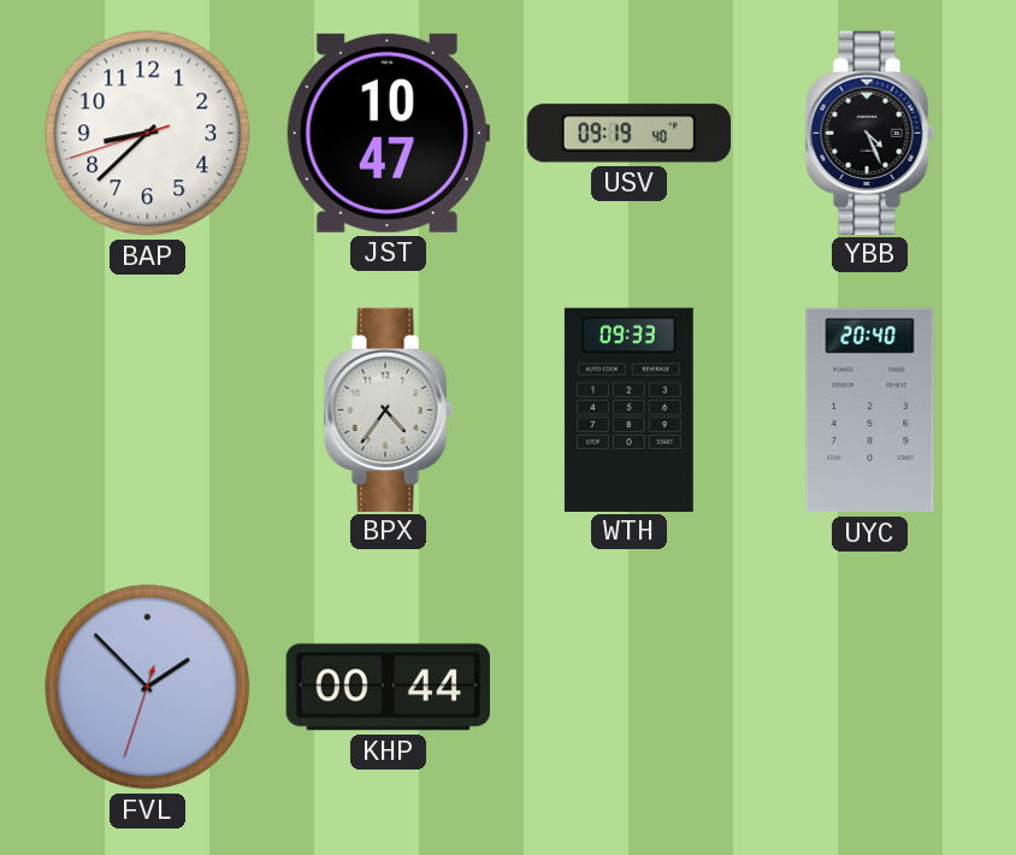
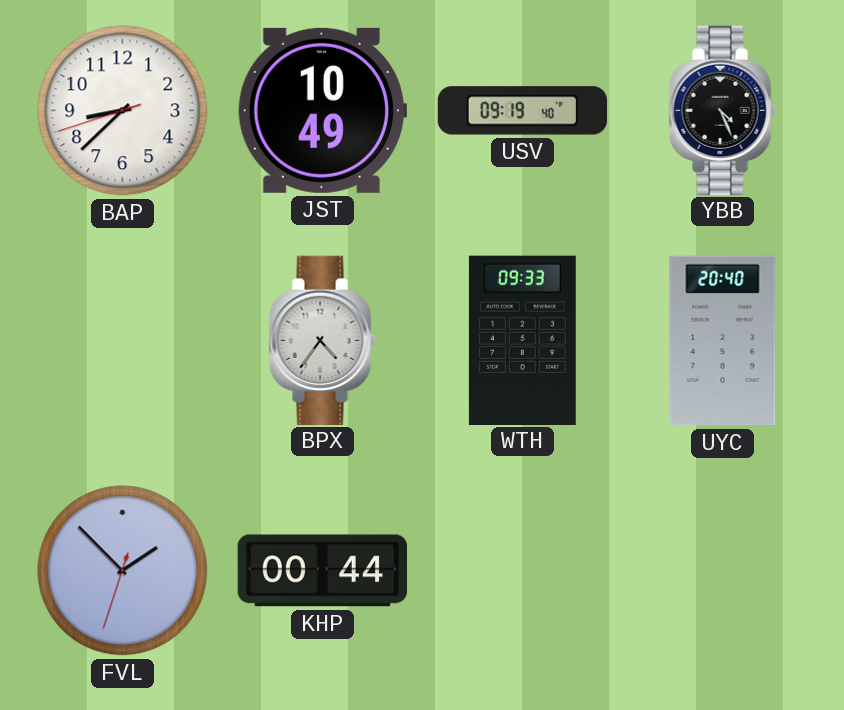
JST: 10:47 -> 10:49 (322, 110)
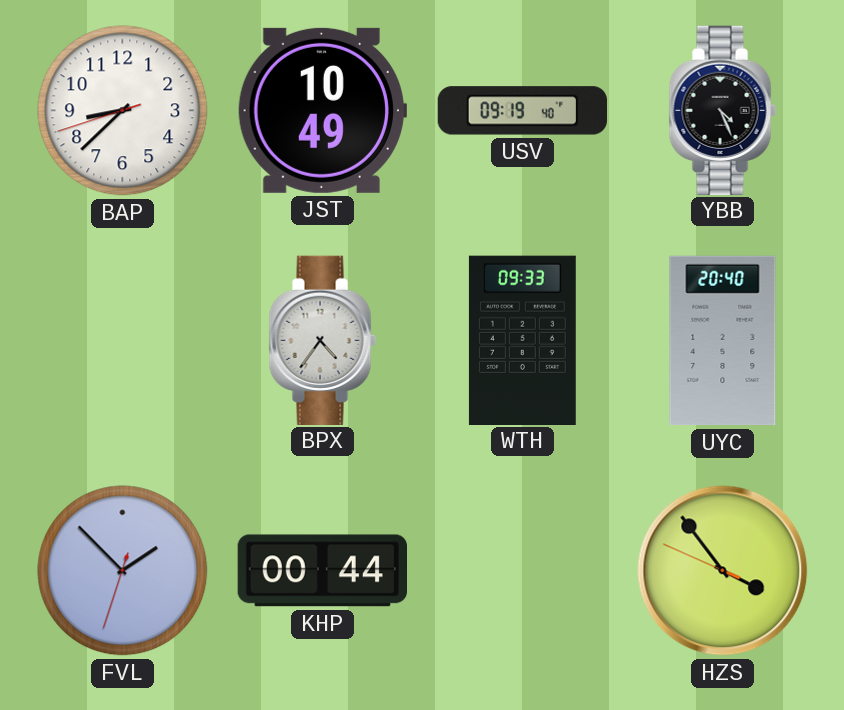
HZS: none -> 3:53 (723, 571)
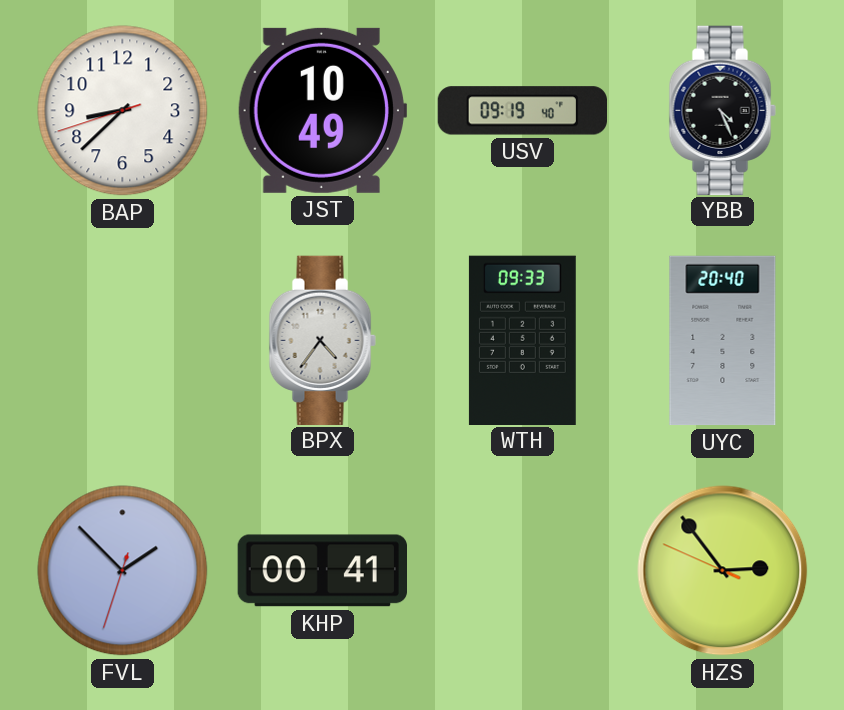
KHP: 00:44 -> 00:41 (322, 571)
HZS: 3:53 -> 2:53 (723, 571)
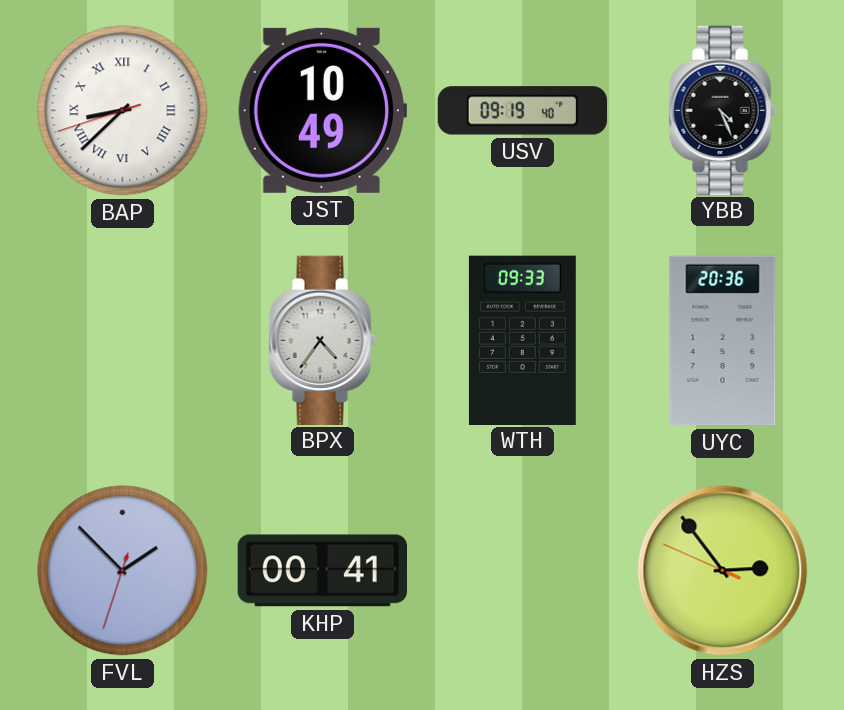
BAP numerals: Arabic -> Roman (123, 111)
UYC: 20:40 -> 20:36 (723, 341)
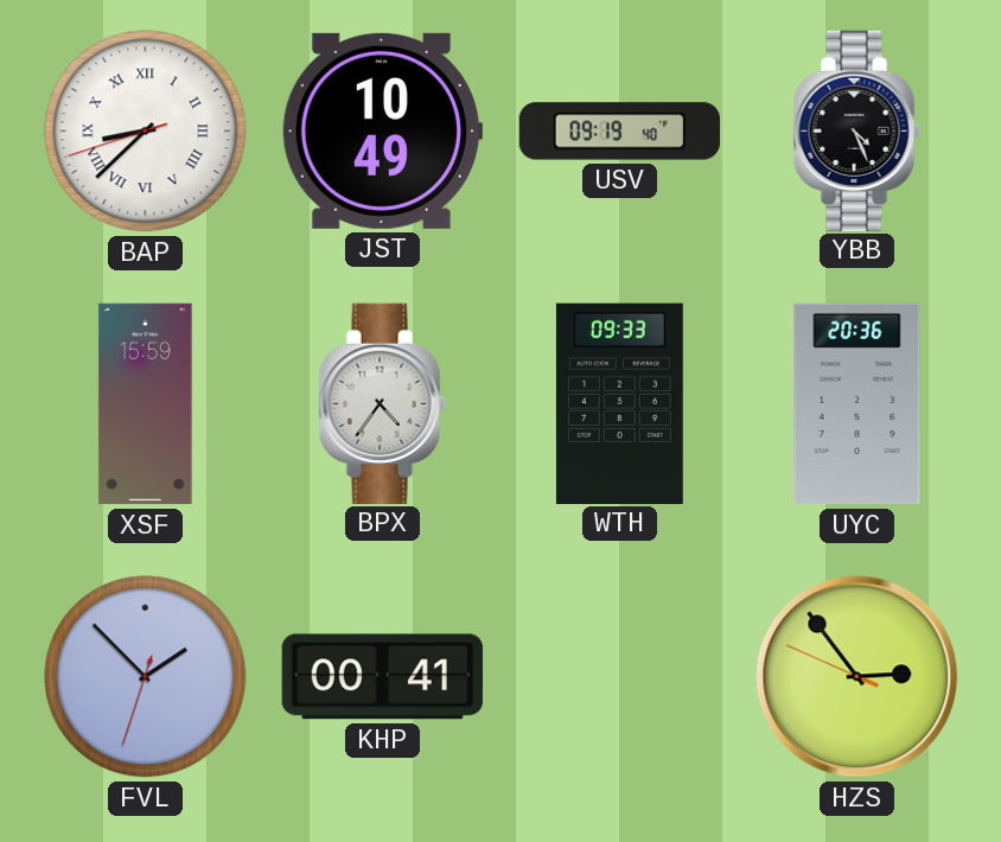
XSF: none -> 15:59 (146, 404)
